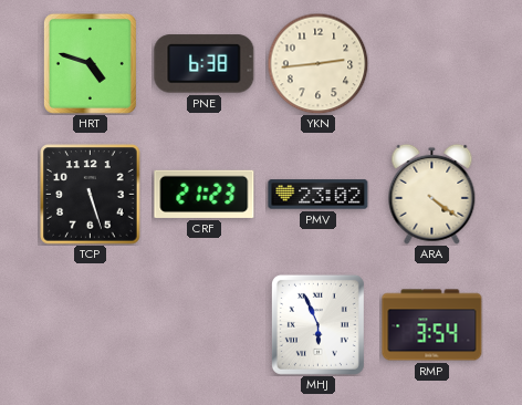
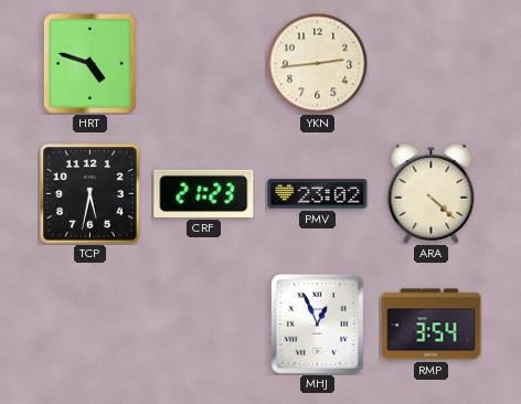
PNE: 6:38 -> none (205, 64)
TCP: 5:27 -> 5:32 (91, 194)
ARA: 4:21 -> 4:22 (432, 193)
MHJ: 5:56 -> 12:56 (317, 323)
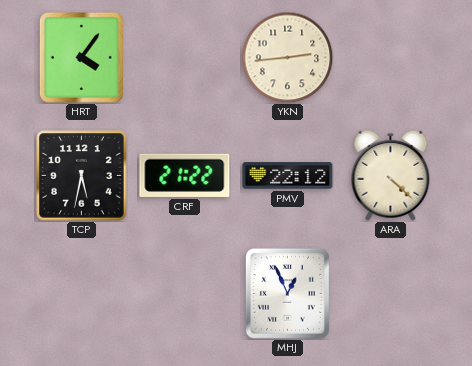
HRT: 4:48 -> 4:06 (81, 57)
CRF: 21:23 -> 21:22 (185, 175)
PMV: 23:02 -> 22:12 (288, 176)
RMP: 3:54 -> none (432, 325)
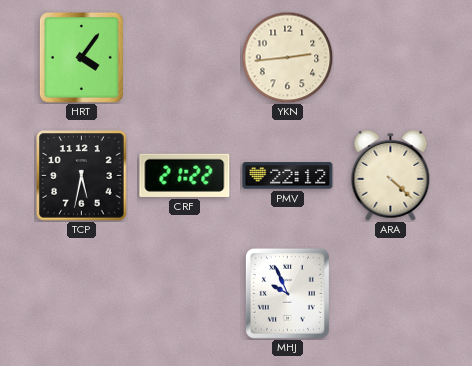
MHJ: 12:56 -> 9:56 (287, 293)
